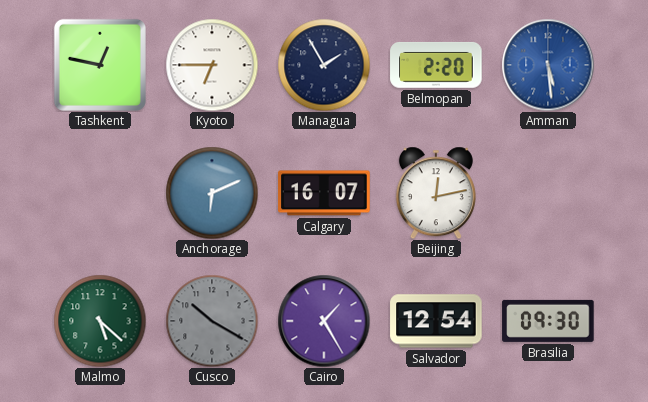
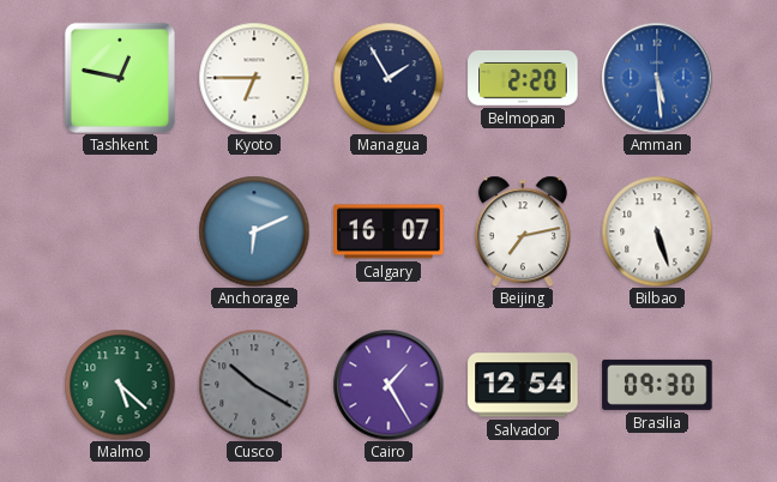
Beijing: 12:13 -> 7:13 (523, 231)
Bilbao: none -> 5:27 (657, 231)
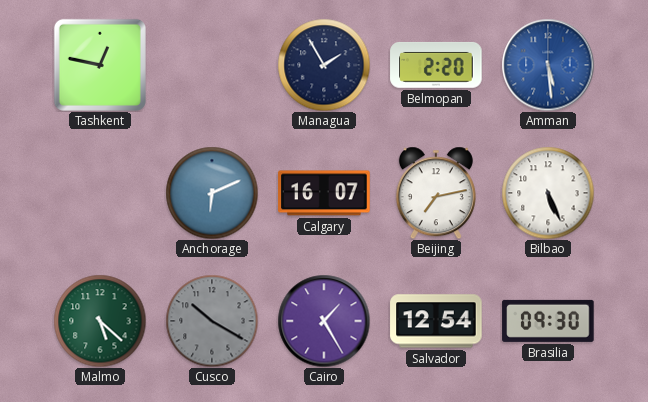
Kyoto: 6:45 -> none (254, 78)
Bilbao: 5:27 -> 5:26 (548, 193)
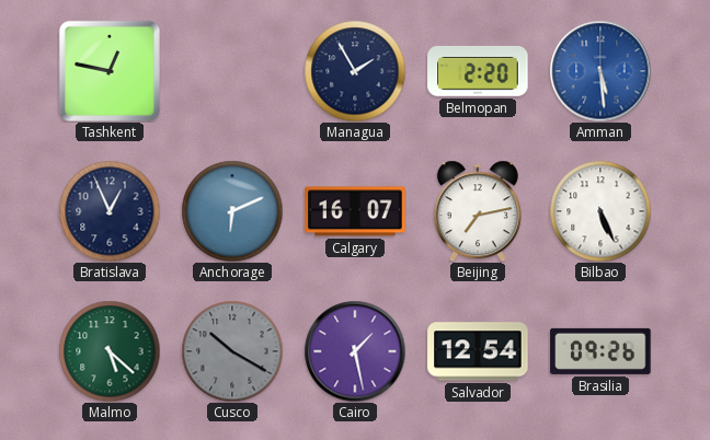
Bratislava: none -> 12:56 (110, 211)
Cairo: 1:25 -> 1:28 (355, 351)
Brasilia: 09:30 -> 09:26 (600, 351)
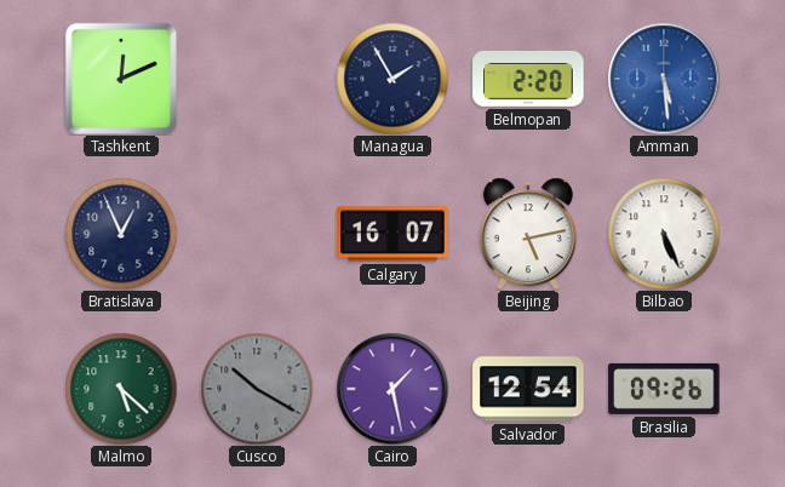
Tashkent: 12:47 -> 12:11 (121, 79)
Anchorage: 6:11 -> none (232, 211)
Beijing: 7:13 -> 5:13 (528, 234)
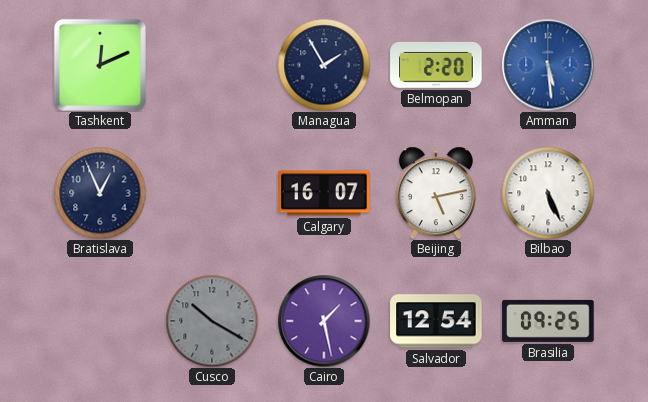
Malmo: 5:22 -> none (121, 389)
Brasilia: 09:26 -> 09:25 (548, 321)
